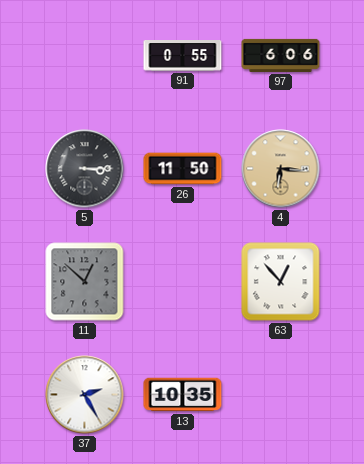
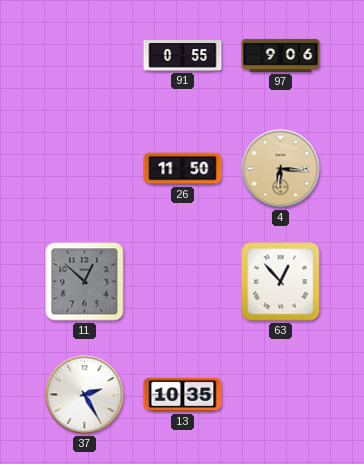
97: 6:06 -> 9:06 (281, 55)
5: 3:15 -> none (85, 169)
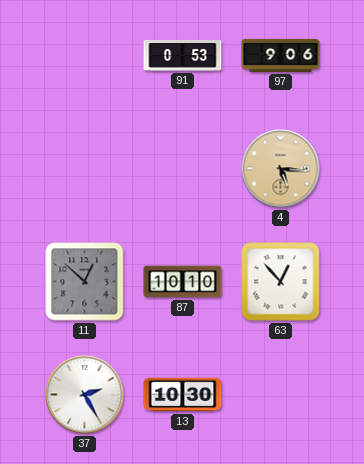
91: 0:55 -> 0:53 (183, 56)
26: 11:50 -> none (183, 169)
4: 6:16 -> 5:16 (281, 169)
87: none -> 10:10 (183, 282)
13: 10:35 -> 10:30 (183, 395)
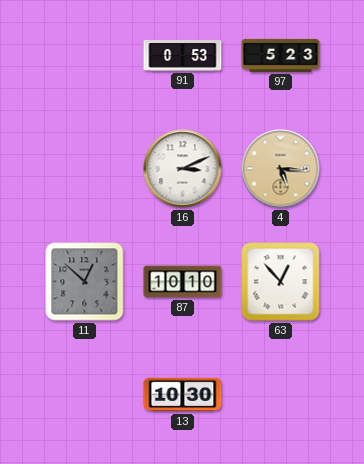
97: 9:06 -> 5:23 (281, 55)
16: none -> 3:11 (183, 169)
37: 2:25 -> none (85, 395)
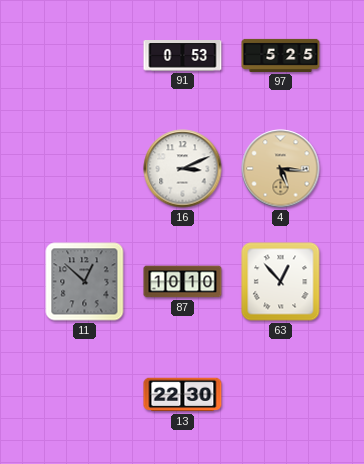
97: 5:23 -> 5:25 (281, 55)
13: 10:30 -> 22:30 (183, 395)
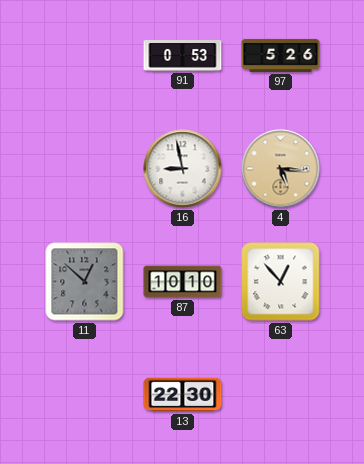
97: 5:25 -> 5:26 (281, 55)
16: 3:11 -> 8:58 (183, 169)
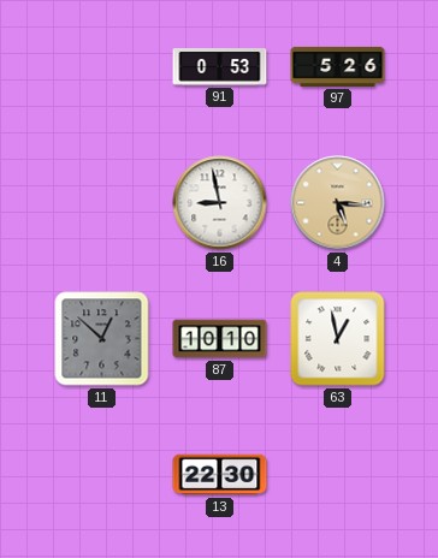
63: 12:53 -> 12:58 (338, 339)
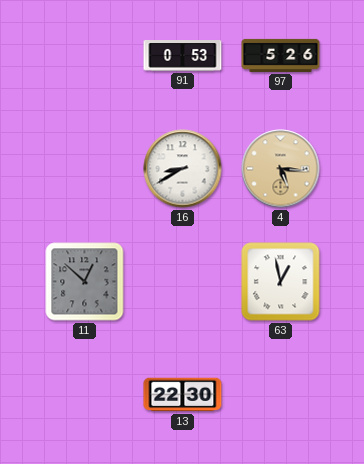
16: 8:58 -> 8:40 (183, 169)
87: 10:10 -> none (220, 339)
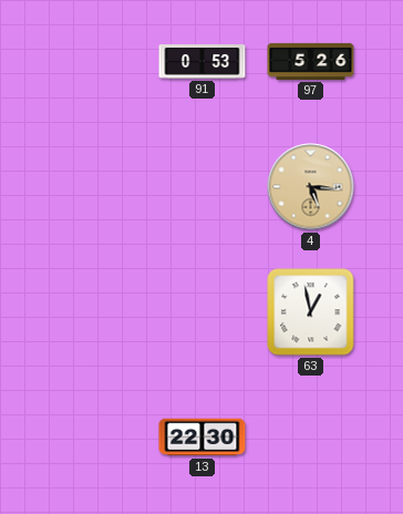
16: 8:40 -> none (183, 169)
11: 12:52 -> none (85, 282)
